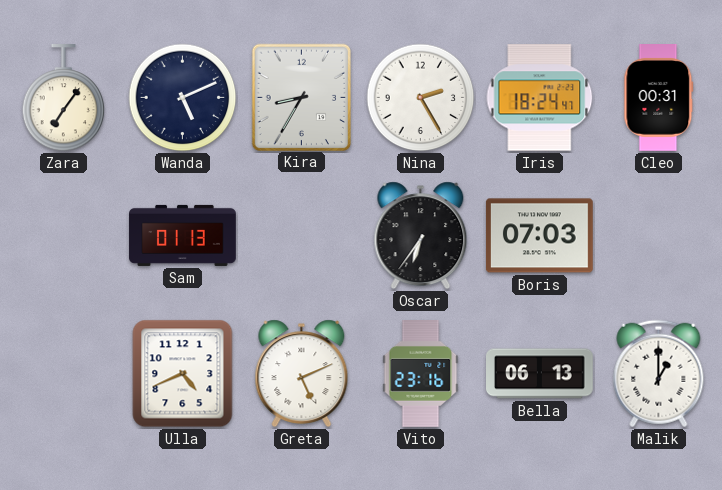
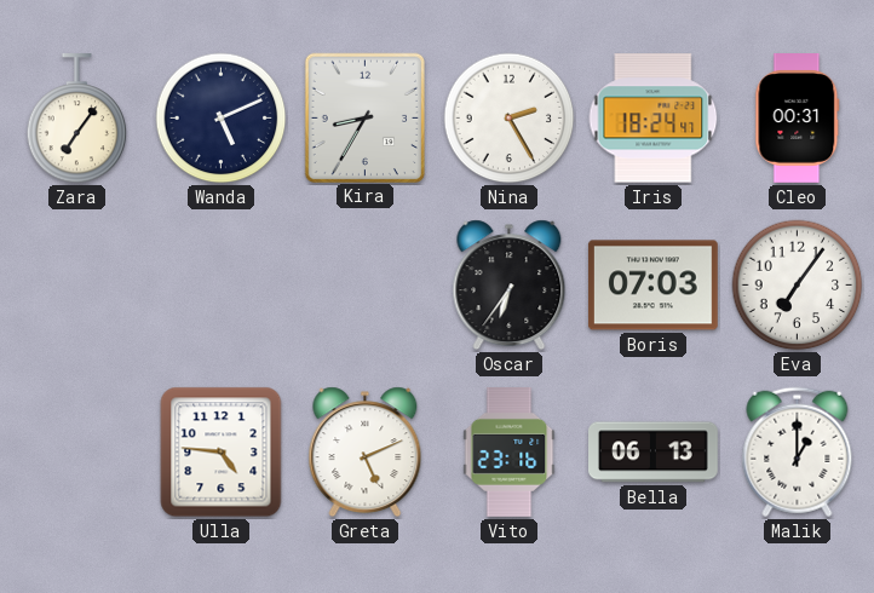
Sam: 01:13 -> none (183, 235)
Eva: none -> 7:06 (798, 286)
Ulla: 4:41 -> 4:46 (222, 453)
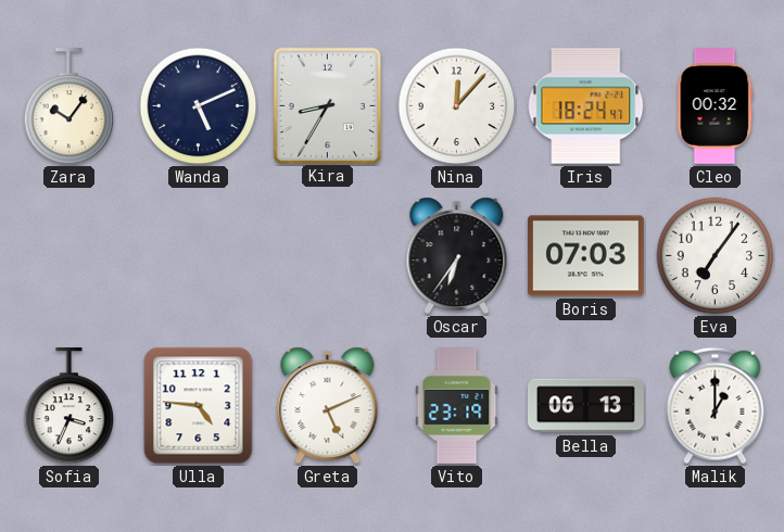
Zara: 7:06 -> 10:06 (69, 107)
Nina: 2:25 -> 12:07 (457, 106)
Cleo: 00:31 -> 00:32 (716, 106)
Sofia: none -> 3:34 (69, 407)
Vito: 23:16 -> 23:19 (457, 406)
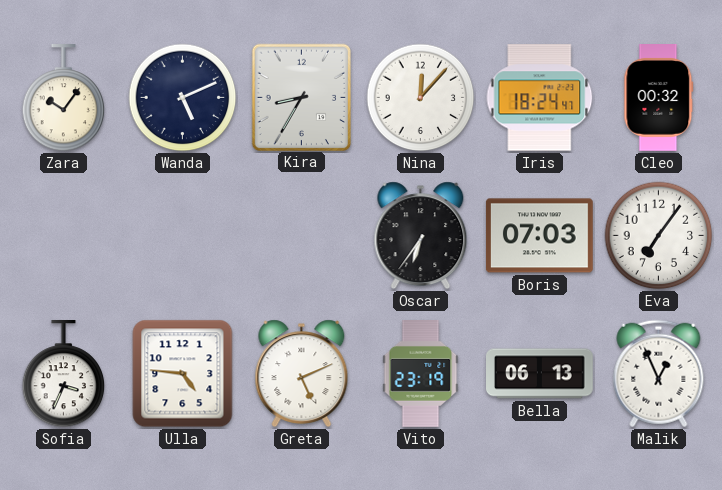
Malik: 1:00 -> 12:56 (659, 374)
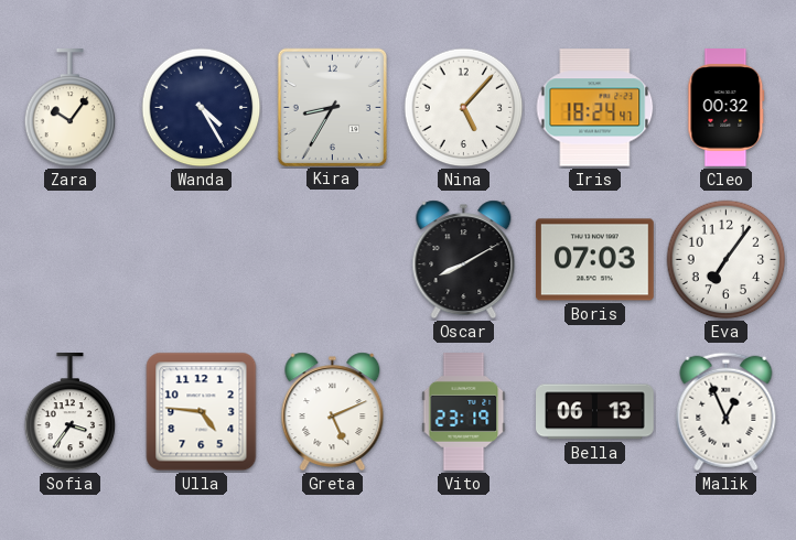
Wanda: 5:11 -> 4:25 (202, 108)
Nina: 12:07 -> 5:07 (464, 108)
Oscar: 6:36 -> 8:10 (464, 260)
Sofia: 3:34 -> 3:36 (71, 413)
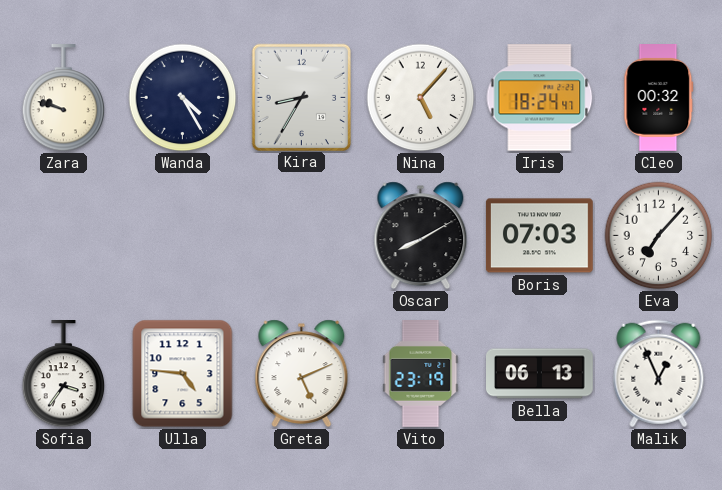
Zara: 10:06 -> 9:48 (64, 99)
Eva: 7:06 -> 7:07 (659, 236)
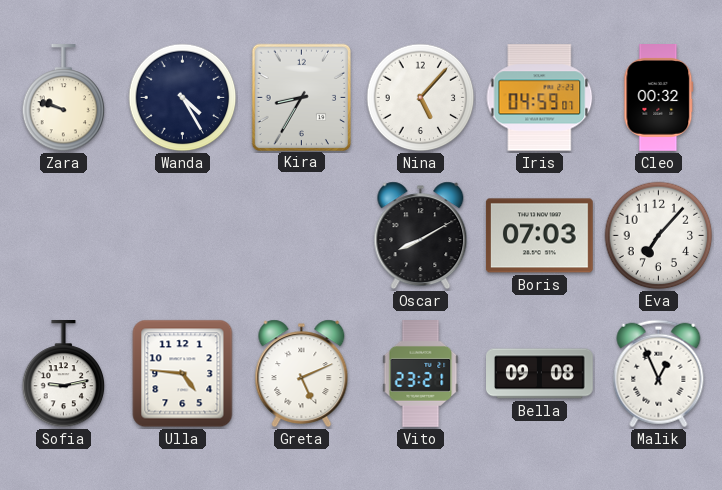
Iris: 18:24 -> 04:59 (540, 98)
Sofia: 3:36 -> 9:13 (64, 375)
Vito: 23:19 -> 23:21 (421, 374)
Bella: 06:13 -> 09:08 (540, 374)
